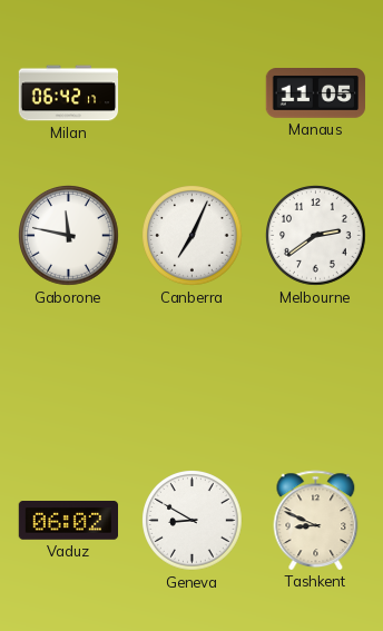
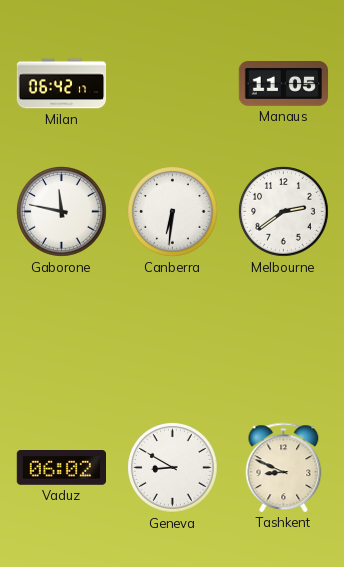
Canberra: 7:04 -> 6:31 (173, 212)
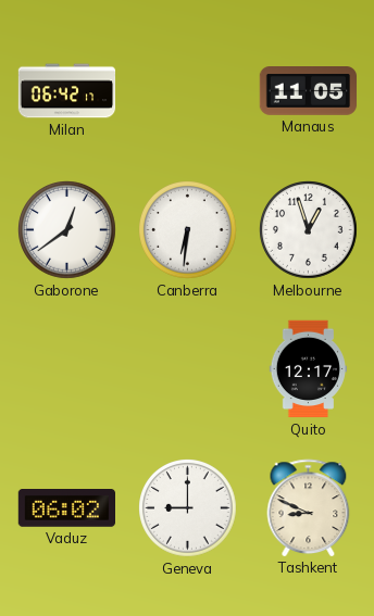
Gaborone: 11:47 -> 12:39 (67, 230)
Melbourne: 2:39 -> 12:57 (309, 230)
Quito: none -> 12:17 (308, 369)
Geneva: 8:50 -> 9:00 (188, 508)
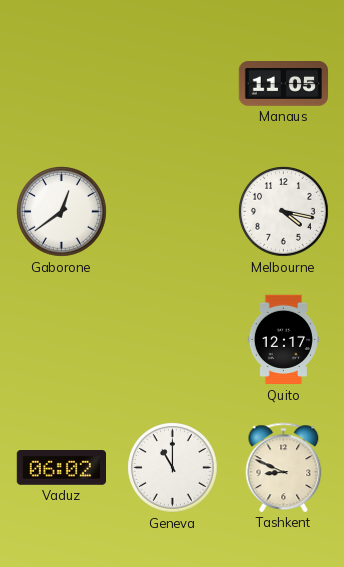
Milan: 06:42 -> none (67, 91)
Canberra: 6:31 -> none (188, 230)
Melbourne: 12:57 -> 4:17 (284, 212)
Geneva: 9:00 -> 11:00 (173, 468)
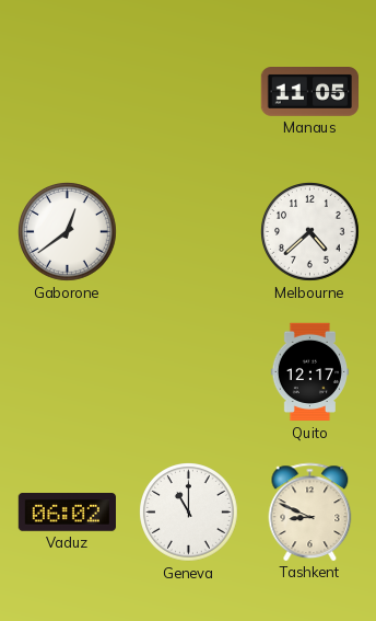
Melbourne: 4:17 -> 4:38 (310, 232)
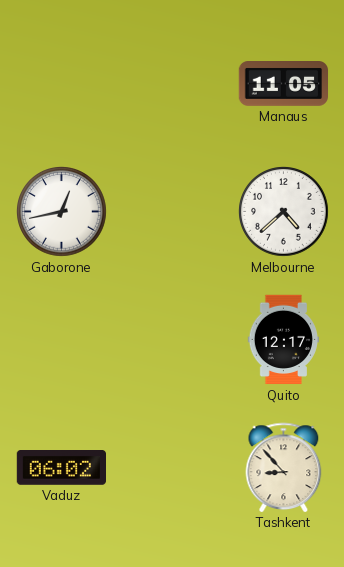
Gaborone: 12:39 -> 12:43 (62, 212)
Geneva: 11:00 -> none (189, 513)
Tashkent: 8:49 -> 8:53 (284, 467)
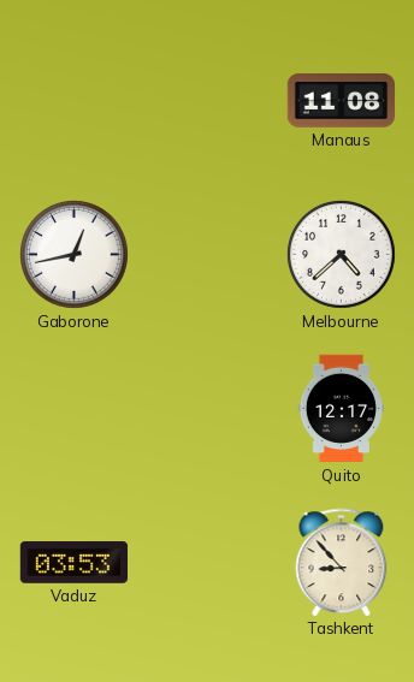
Manaus: 11:05 -> 11:08 (342, 101)
Vaduz: 06:02 -> 03:53 (73, 563)
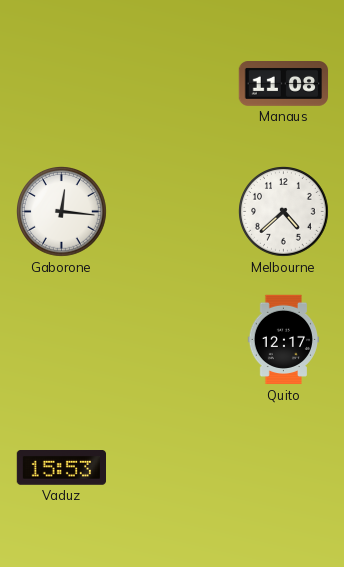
Gaborone: 12:43 -> 12:16 (62, 212)
Vaduz: 03:53 -> 15:53 (61, 468)
Tashkent: 8:53 -> none (342, 562)
